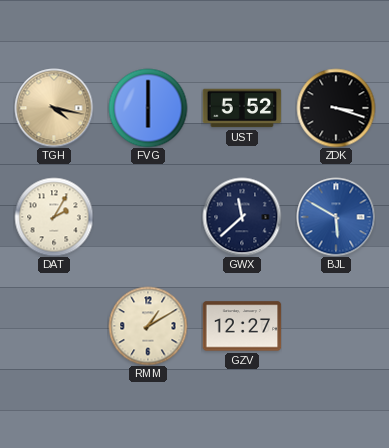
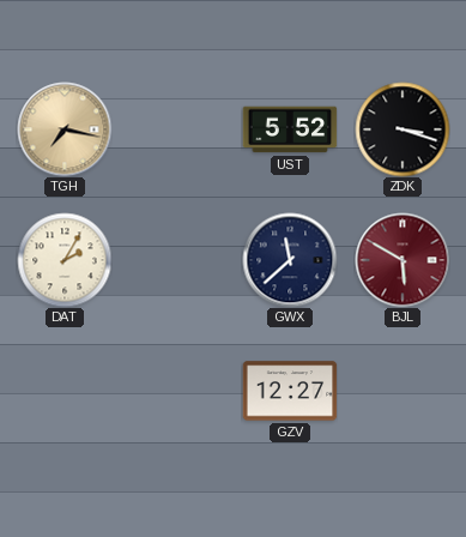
TGH: 4:17 -> 7:17 (65, 129)
FVG: 6:00 -> none (148, 108)
BJL dial: blue -> burgundy (403, 260)
RMM: 1:10 -> none (148, 326)
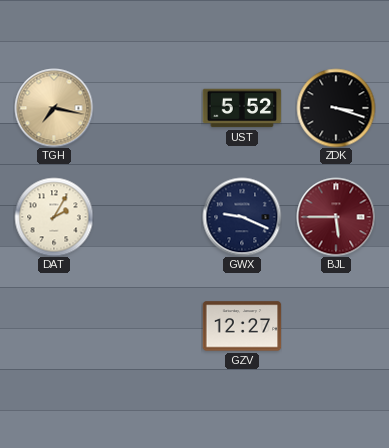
GWX: 11:38 -> 9:19 (242, 217)
BJL: 5:50 -> 5:45 (336, 217)
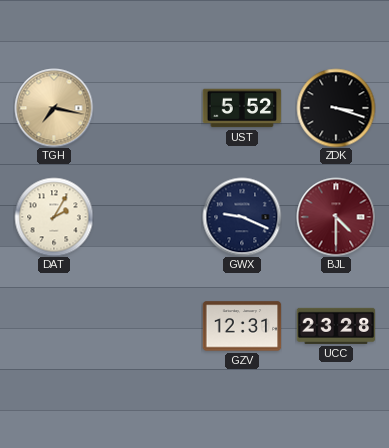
BJL: 5:45 -> 4:30 (336, 217)
GZV: 12:27 -> 12:31 (242, 326)
UCC: none -> 23:28 (336, 326)
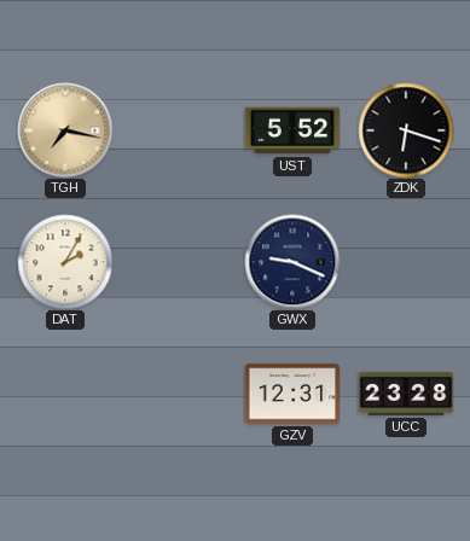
ZDK: 3:18 -> 6:18 (406, 130)
BJL: 4:30 -> none (336, 217)
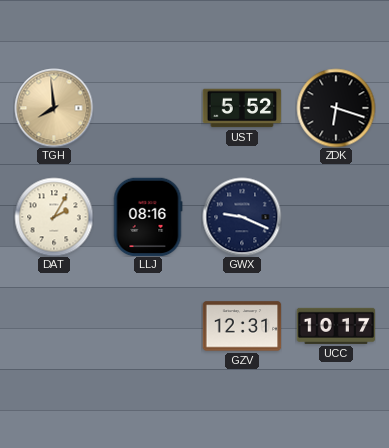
TGH: 7:17 -> 7:59 (54, 108)
LLJ: none -> 08:16 (148, 217)
UCC: 23:28 -> 10:17 (336, 326)
